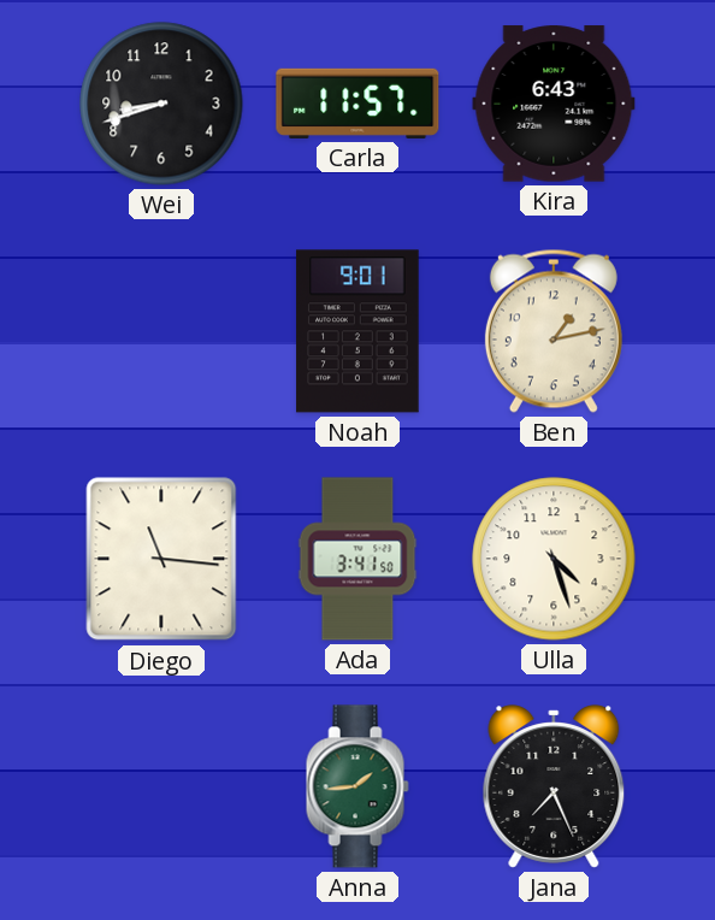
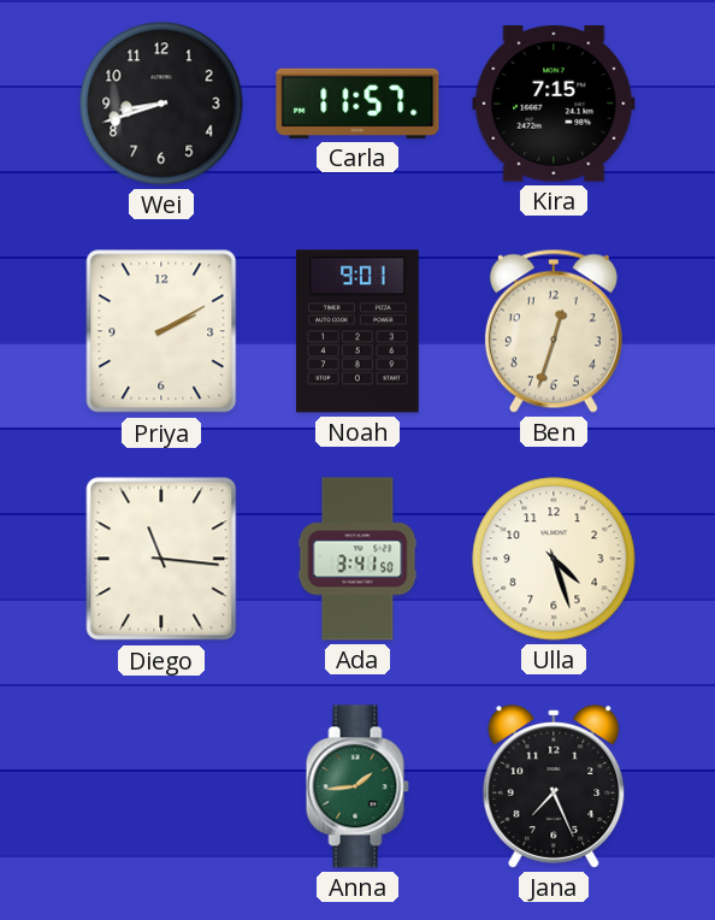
Kira: 6:43 -> 7:15 (554, 104)
Priya: none -> 2:10 (161, 331)
Ben: 1:13 -> 12:33 (554, 331)
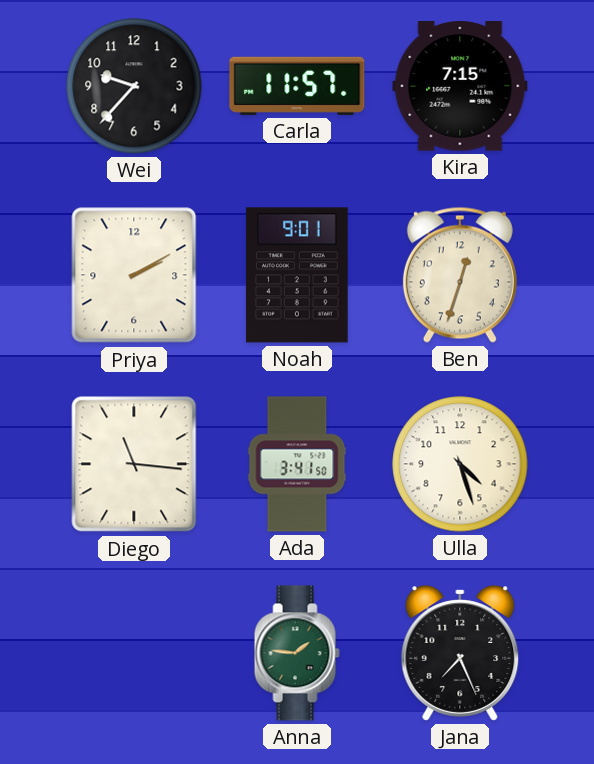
Wei: 8:42 -> 9:37 (134, 86)
Anna: 1:44 -> 1:46 (297, 653)
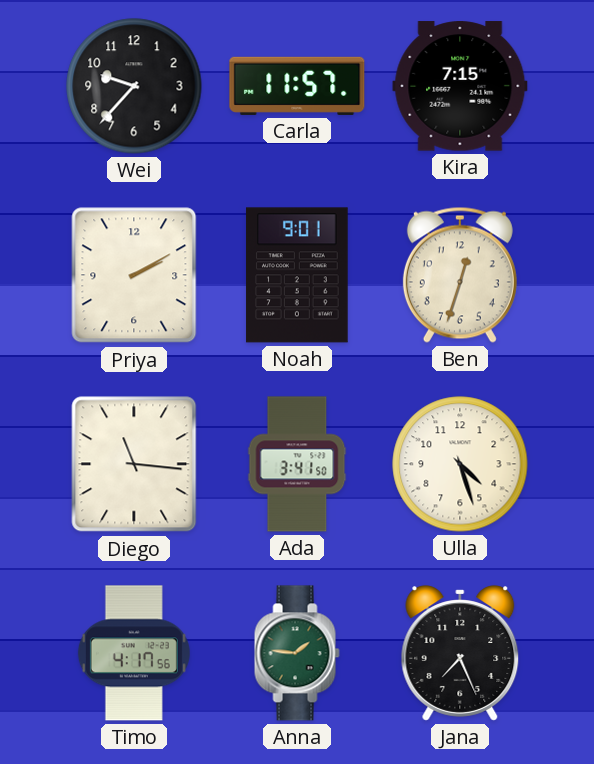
Timo: none -> 4:17 (134, 653)
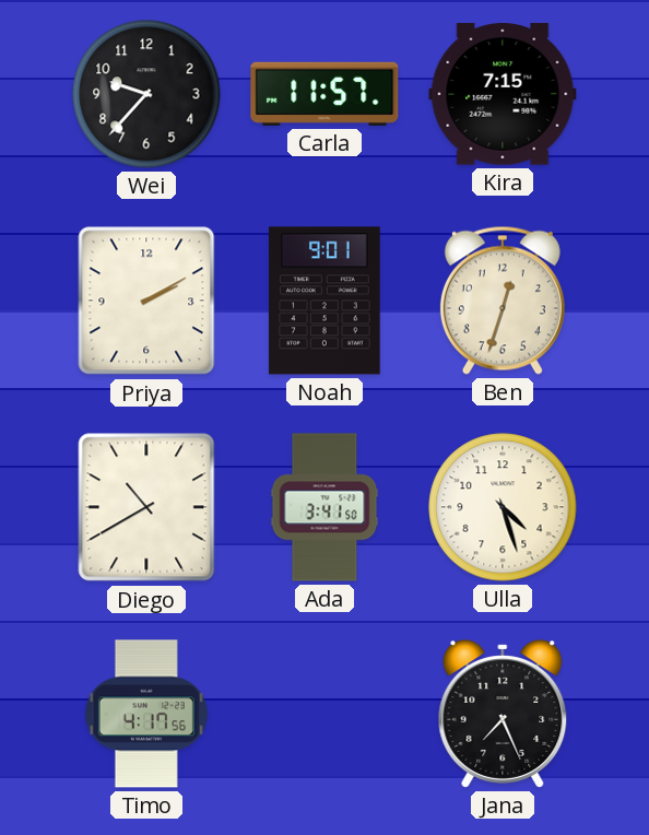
Diego: 11:16 -> 10:40 (146, 507)
Anna: 1:46 -> none (297, 653)
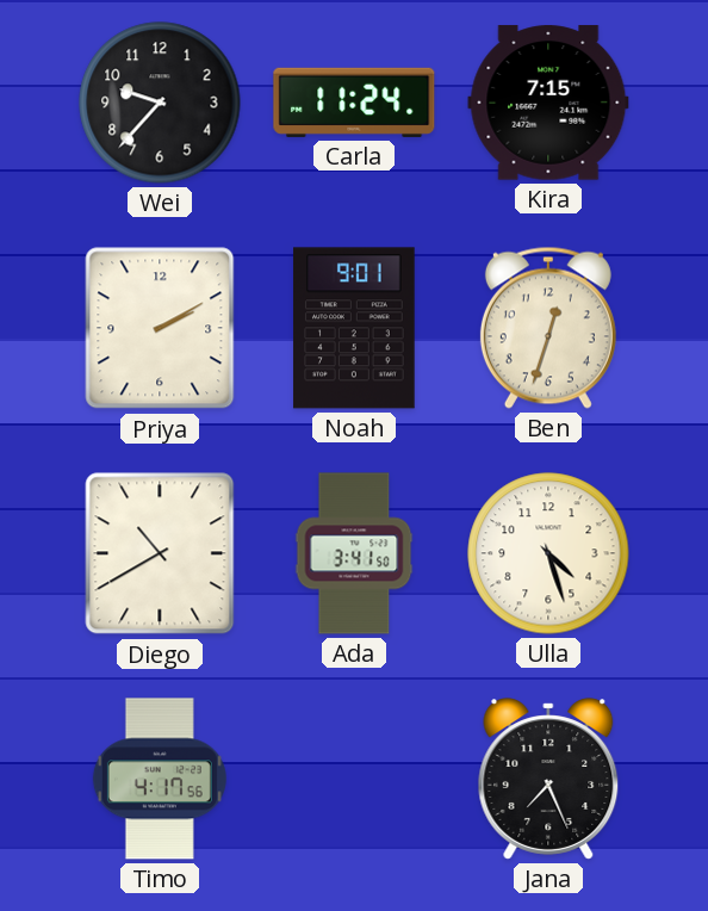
Carla: 11:57 -> 11:24 (354, 103)
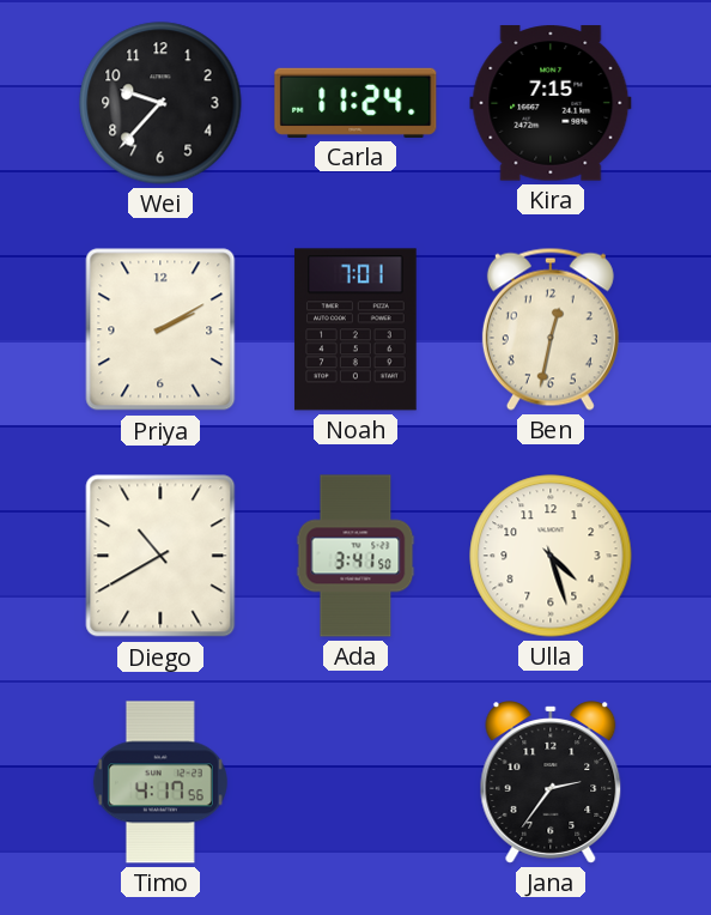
Noah: 9:01 -> 7:01 (355, 329)
Ben: 12:33 -> 12:32 (551, 329)
Jana: 7:26 -> 2:36 (551, 782)
